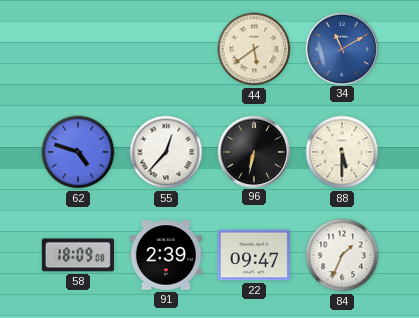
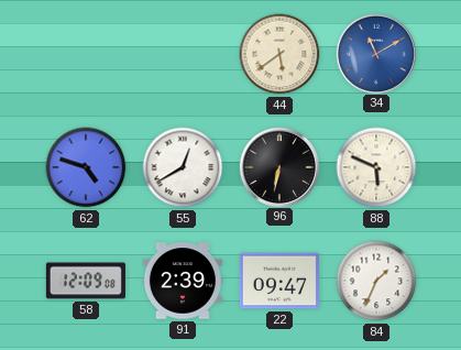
55: 12:37 -> 12:40 (183, 167)
88: 5:30 -> 5:49 (376, 167)
58: 18:09 -> 12:09 (86, 281)
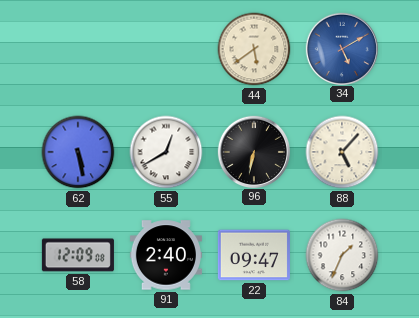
34: 11:10 -> 5:10 (341, 48)
62: 4:48 -> 5:28 (78, 152)
88: 5:49 -> 5:07 (342, 152)
91: 2:39 -> 2:40 (166, 255)
